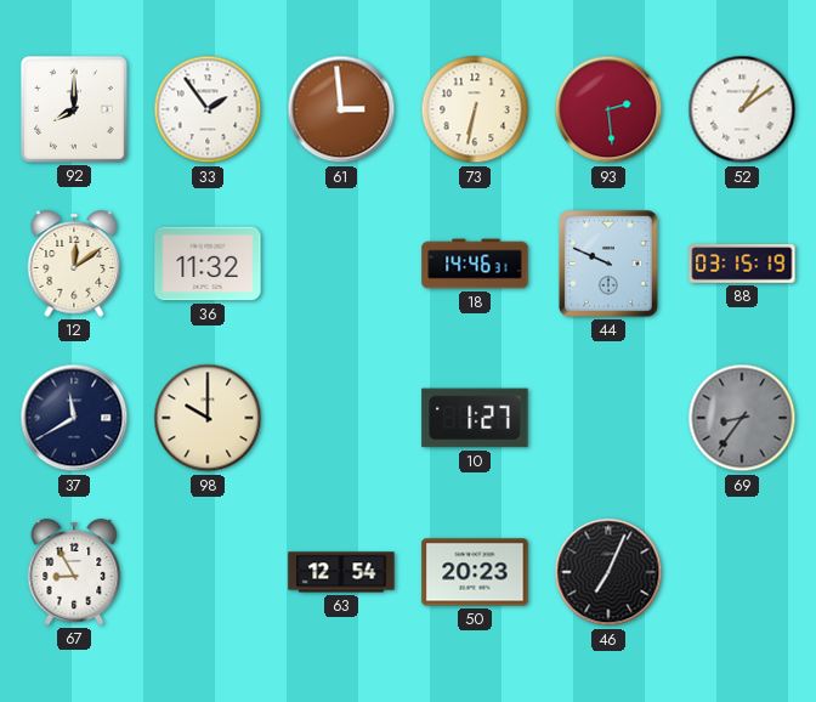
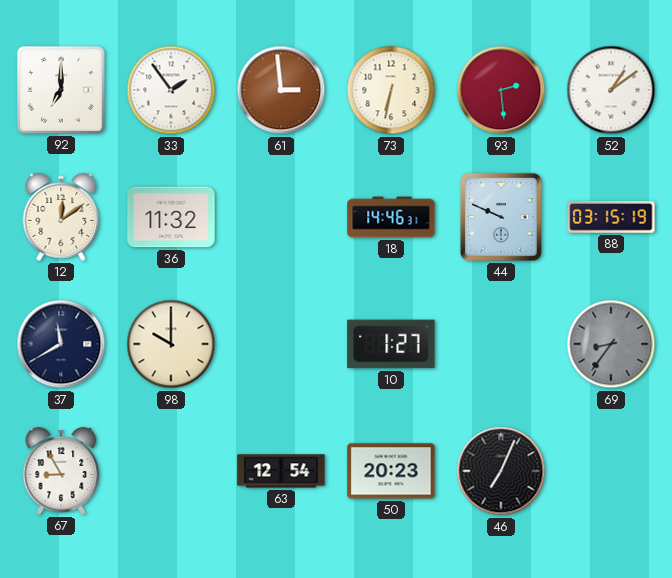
92: 8:00 -> 7:00 (61, 90)
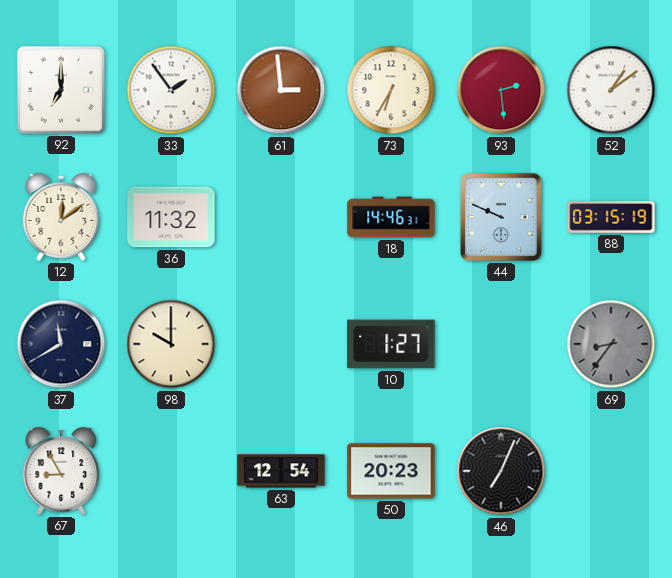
73: 6:32 -> 6:35 (391, 90)
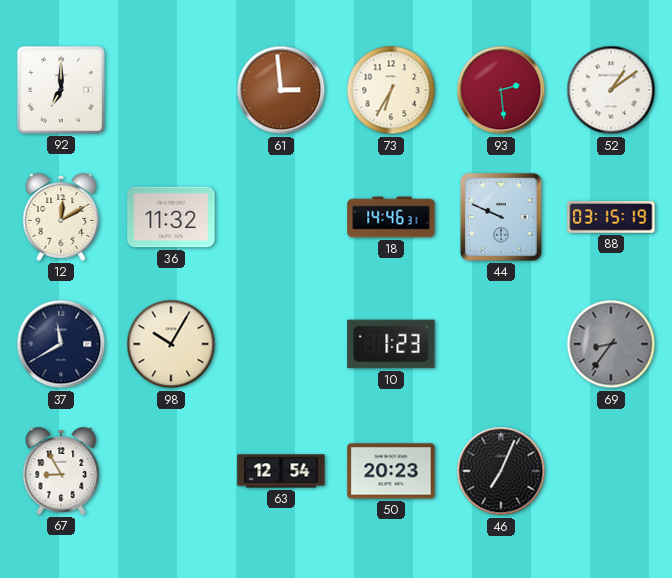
33: 1:54 -> none (171, 90)
12: 12:09 -> 12:10 (61, 217)
98: 10:00 -> 10:05 (171, 344)
10: 1:27 -> 1:23 (391, 344)
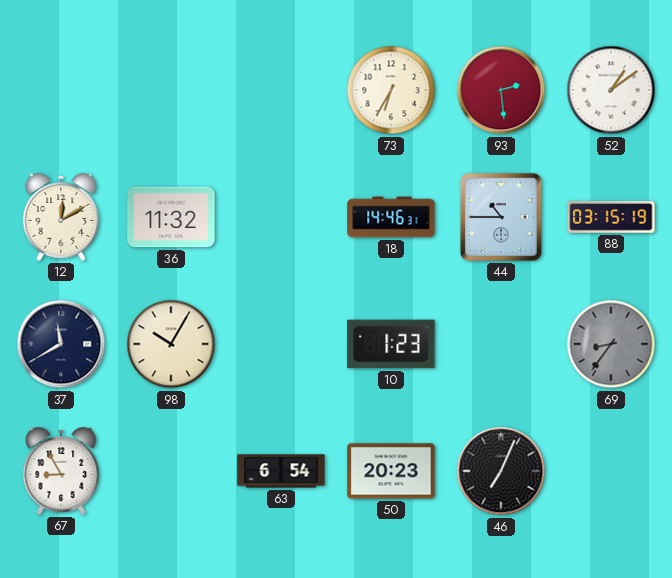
92: 7:00 -> none (61, 90)
61: 2:59 -> none (281, 90)
44: 9:49 -> 10:45 (501, 217)
63: 12:54 -> 6:54 (281, 471)
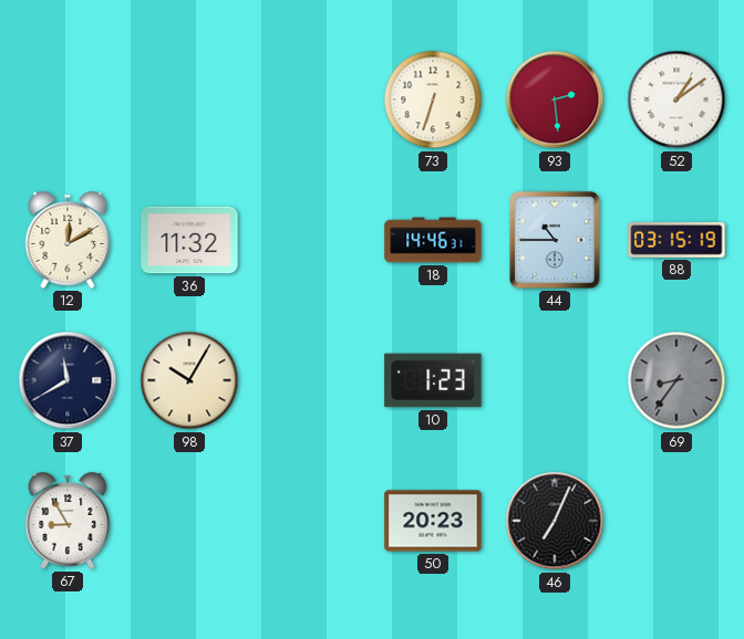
73: 6:35 -> 6:33 (433, 99)
63: 6:54 -> none (281, 471)
